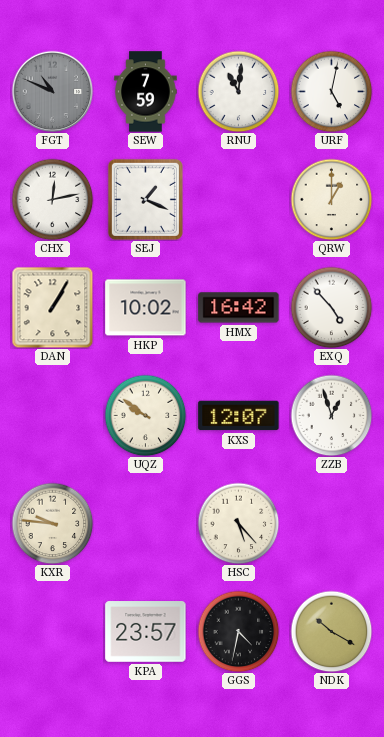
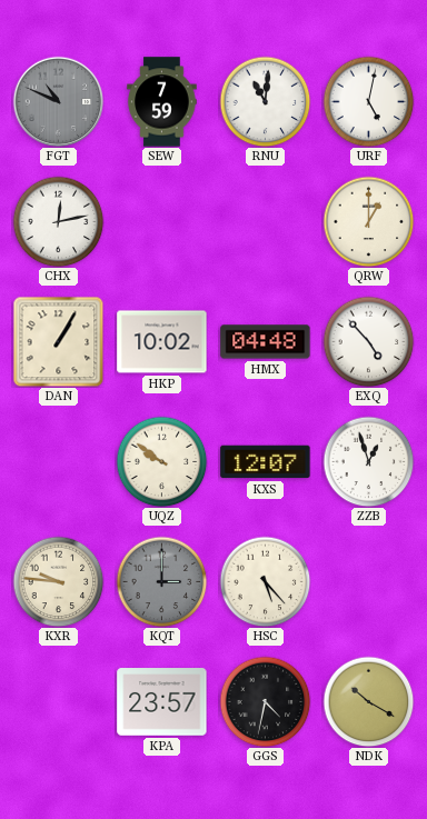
SEJ: 1:19 -> none (145, 199)
HMX: 16:42 -> 04:48 (266, 342)
KQT: none -> 3:00 (161, 581)
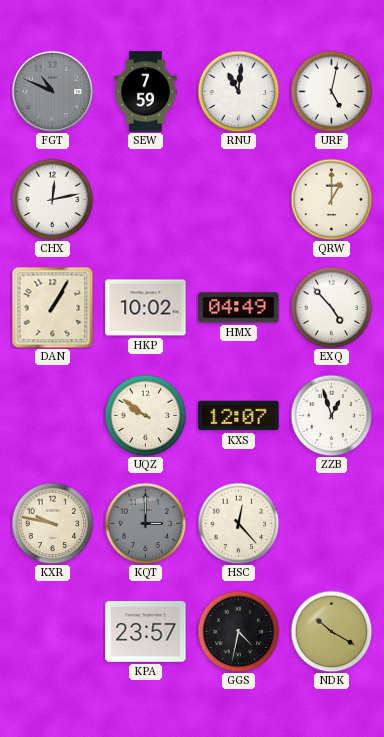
HMX: 04:48 -> 04:49 (239, 308)
KXR: 9:46 -> 9:47 (52, 523)
HSC: 5:23 -> 12:23 (238, 523)
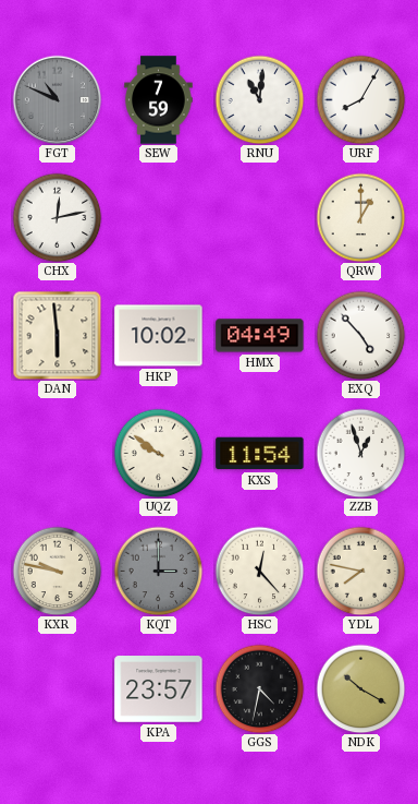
URF: 5:02 -> 8:05 (360, 99)
DAN: 1:05 -> 5:59 (57, 335)
KXS: 12:07 -> 11:54 (260, 454)
YDL: none -> 7:47 (360, 571)
